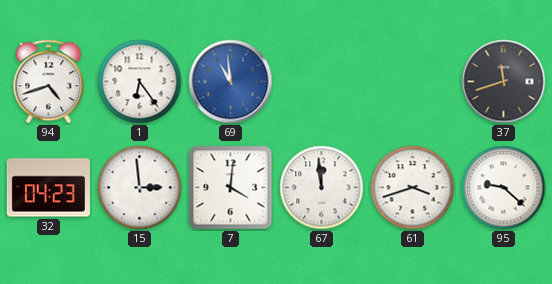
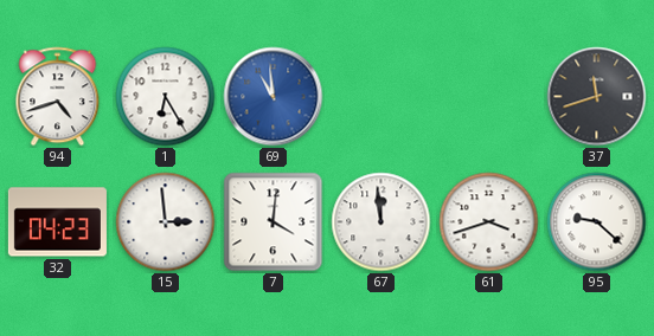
1: 6:24 -> 6:25 (166, 97)
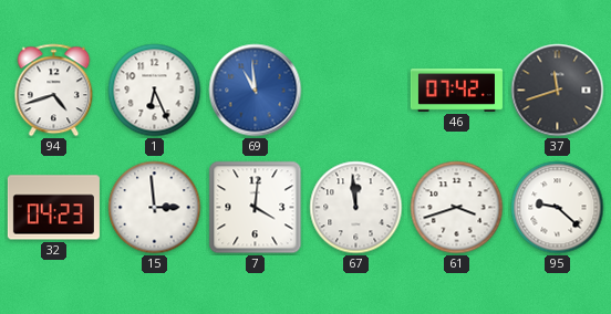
1: 6:25 -> 6:26 (155, 91)
46: none -> 07:42 (456, 90)
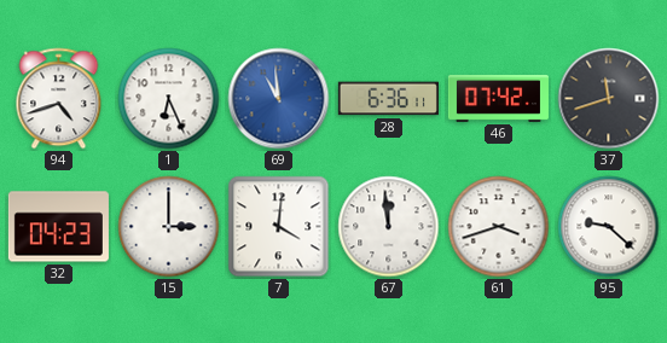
28: none -> 6:36 (388, 99)
15: 2:59 -> 3:00 (169, 227)
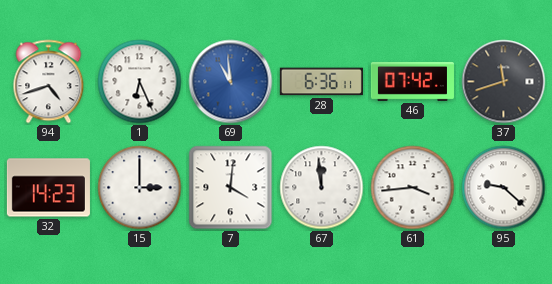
32: 04:23 -> 14:23 (48, 188)
61: 3:42 -> 3:44 (413, 188)
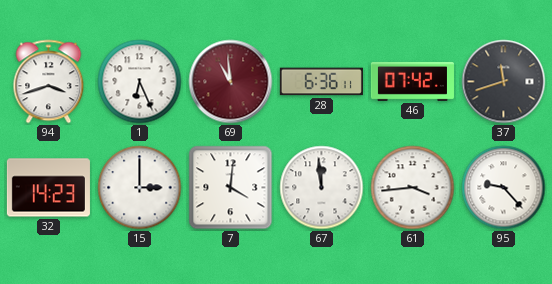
94: 4:42 -> 3:42 (49, 82)
69 dial: blue -> burgundy (231, 82)
95: 9:22 -> 9:23 (504, 188)
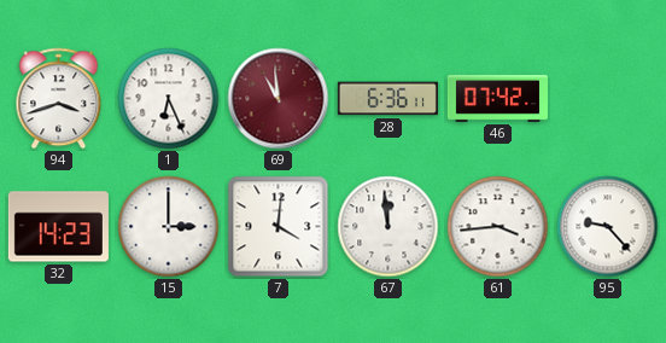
37: 11:42 -> none (504, 82)
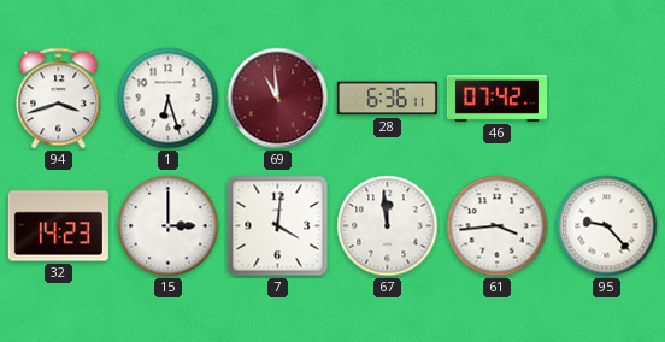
1: 6:26 -> 6:27 (169, 99)
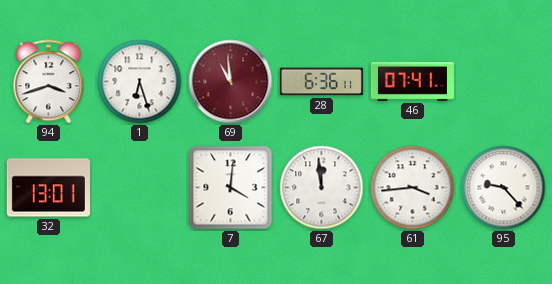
46: 07:42 -> 07:41 (412, 81)
32: 14:23 -> 13:01 (48, 188)
15: 3:00 -> none (169, 226)
